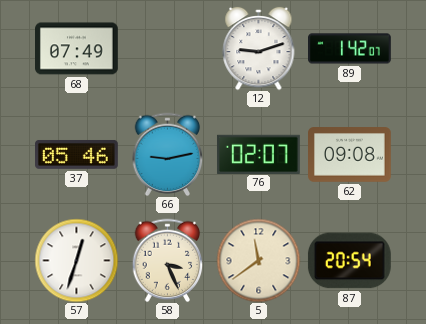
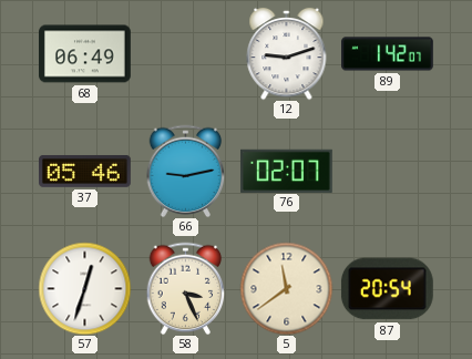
68: 07:49 -> 06:49 (85, 54)
62: 09:08 -> none (350, 155)
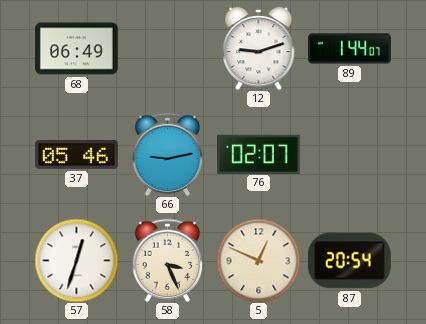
89: 1:42 -> 1:44 (350, 49)
5: 11:39 -> 12:49 (258, 260)
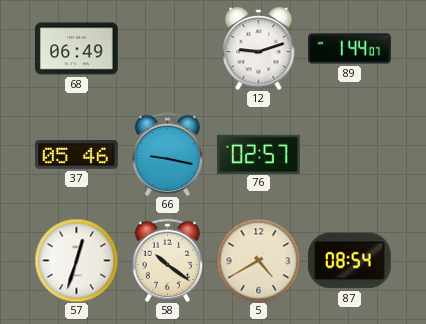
66: 9:13 -> 9:17 (168, 154)
76: 02:07 -> 02:57 (259, 154)
58: 3:26 -> 10:21 (168, 260)
5: 12:49 -> 4:40 (258, 260)
87: 20:54 -> 08:54 (349, 261)
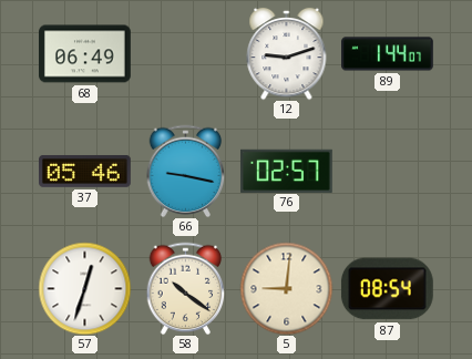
5: 4:40 -> 9:01 (286, 288)
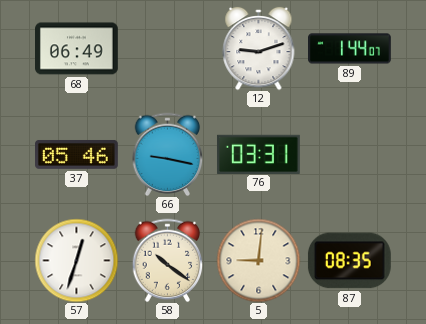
76: 02:57 -> 03:31 (259, 154)
87: 08:54 -> 08:35 (349, 261)
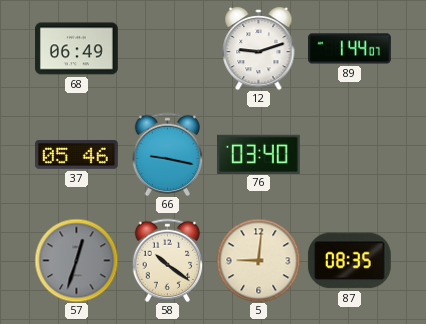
76: 03:31 -> 03:40 (259, 154)
57 dial: white -> grey (76, 260)
